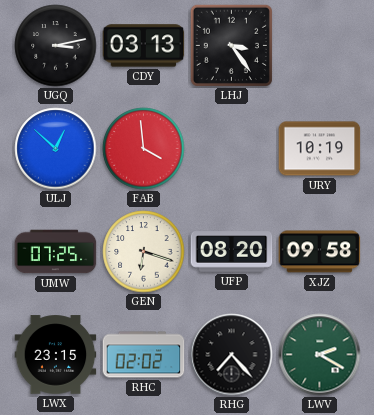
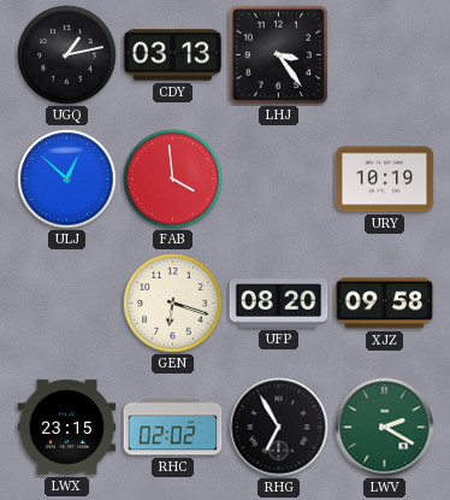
UGQ: 3:13 -> 1:13 (67, 55)
UMW: 07:25 -> none (56, 252)
RHG: 7:23 -> 6:55 (279, 428)
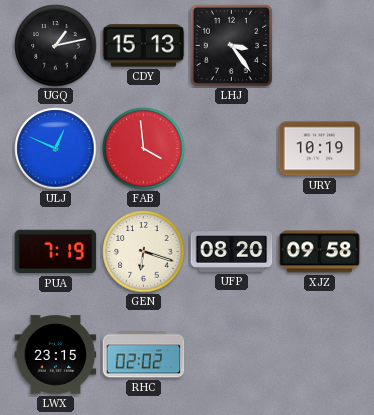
CDY: 03:13 -> 15:13 (144, 46)
ULJ: 12:52 -> 12:49 (56, 149)
PUA: none -> 7:19 (56, 252)
RHG: 6:55 -> none (279, 428)
LWV: 2:20 -> none (385, 428)
